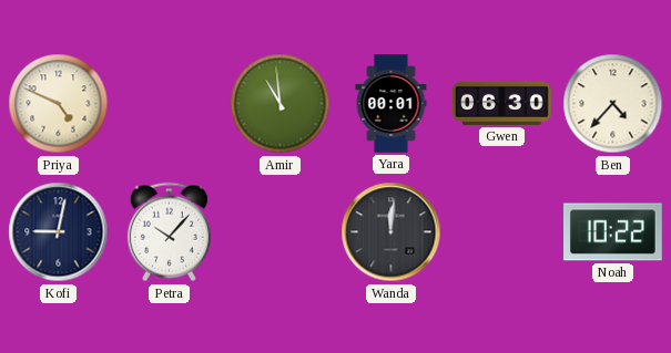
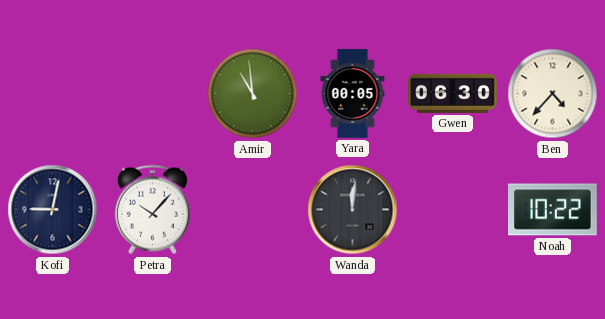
Priya: 4:49 -> none (59, 104)
Yara: 00:01 -> 00:05 (353, 94)
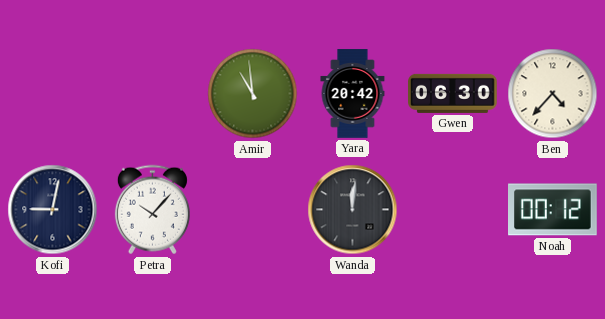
Yara: 00:05 -> 20:42 (353, 94)
Noah: 10:22 -> 00:12 (553, 210)
